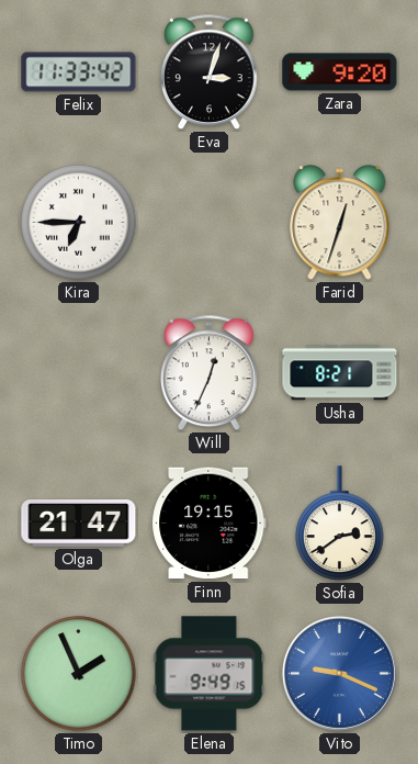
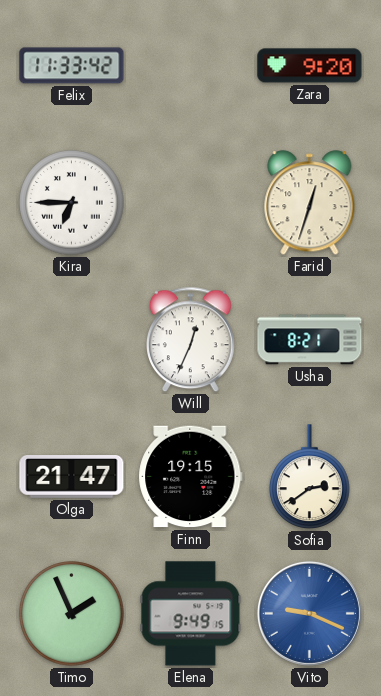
Eva: 3:03 -> none (210, 72)
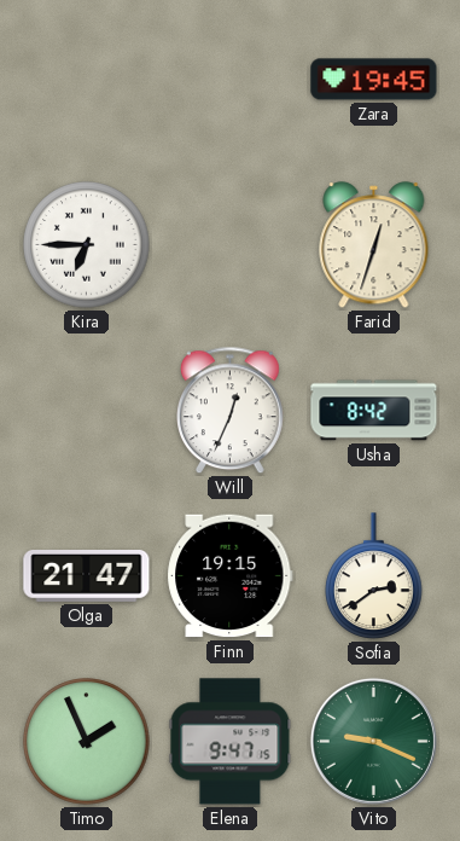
Felix: 11:33 -> none (72, 66)
Zara: 9:20 -> 19:45 (374, 80)
Usha: 8:21 -> 8:42 (374, 411)
Elena: 9:49 -> 9:47 (231, 742)
Vito dial: blue -> green (373, 741)
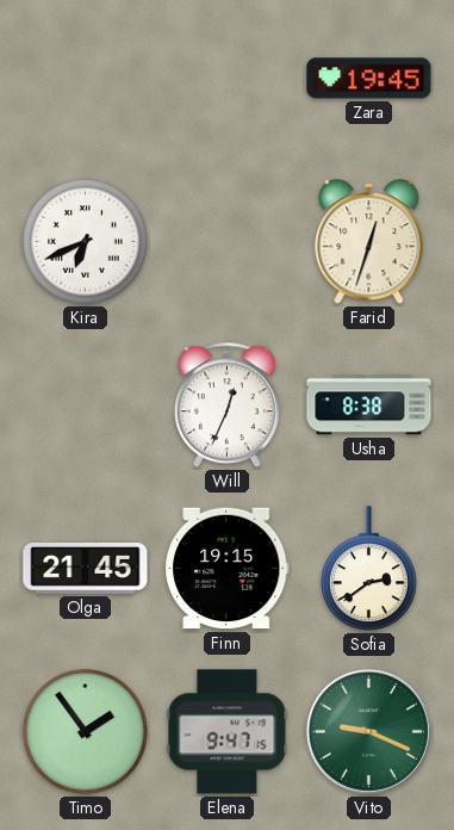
Kira: 6:45 -> 6:41 (86, 242)
Usha: 8:42 -> 8:38 (369, 405)
Olga: 21:47 -> 21:45 (86, 569)
Timo: 1:56 -> 1:54 (86, 732)
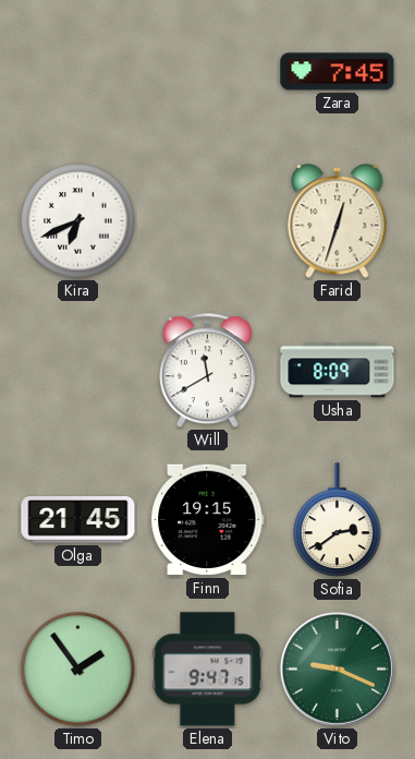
Zara: 19:45 -> 7:45 (338, 72)
Will: 12:34 -> 11:40 (208, 371)
Usha: 8:38 -> 8:09 (338, 371)
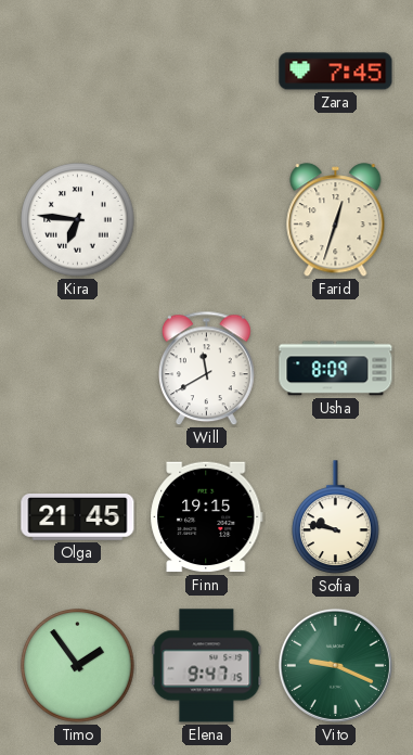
Kira: 6:41 -> 6:46 (78, 220)
Sofia: 2:39 -> 9:47 (336, 517)
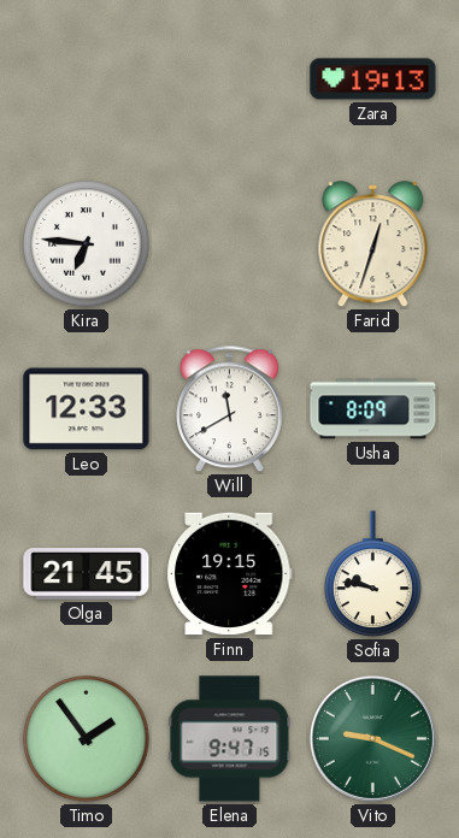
Zara: 7:45 -> 19:13 (373, 79)
Leo: none -> 12:33 (87, 409)
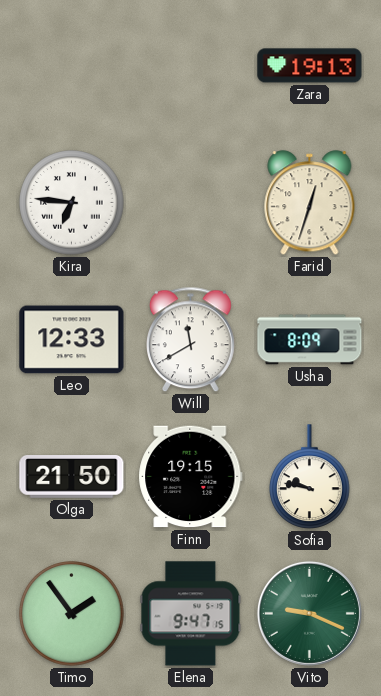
Olga: 21:45 -> 21:50 (72, 477)
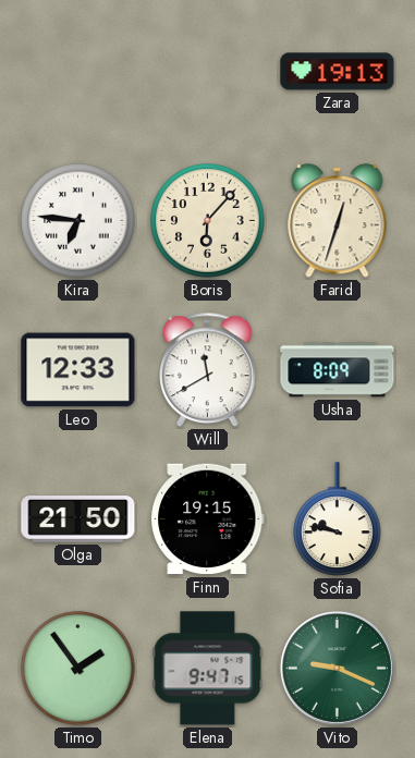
Boris: none -> 6:07 (208, 221)
